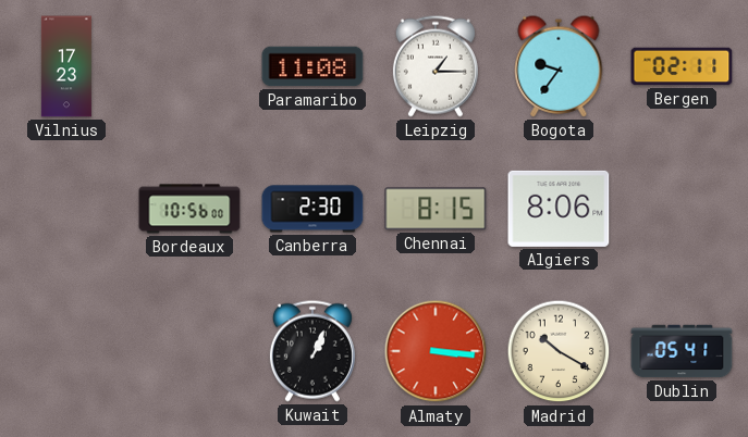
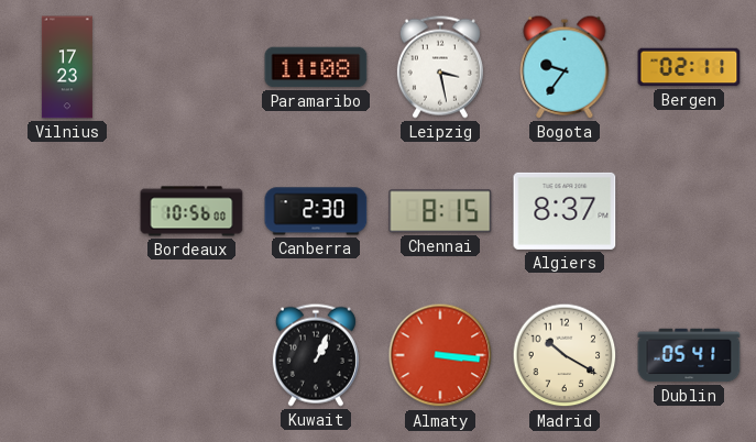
Leipzig: 1:15 -> 3:28 (440, 67)
Algiers: 8:06 -> 8:37 (565, 211)
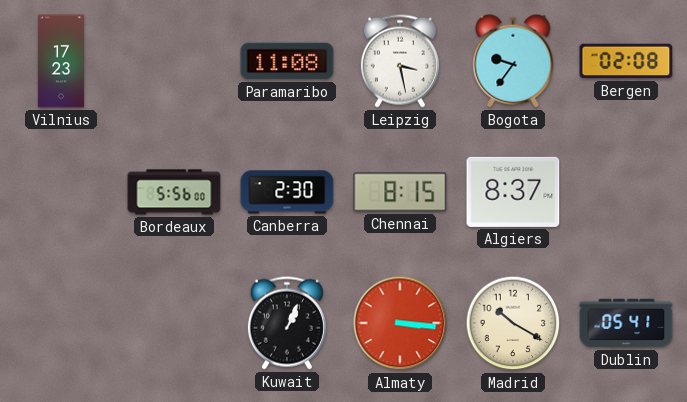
Bergen: 02:11 -> 02:08 (626, 61)
Bordeaux: 10:56 -> 5:56 (174, 192)
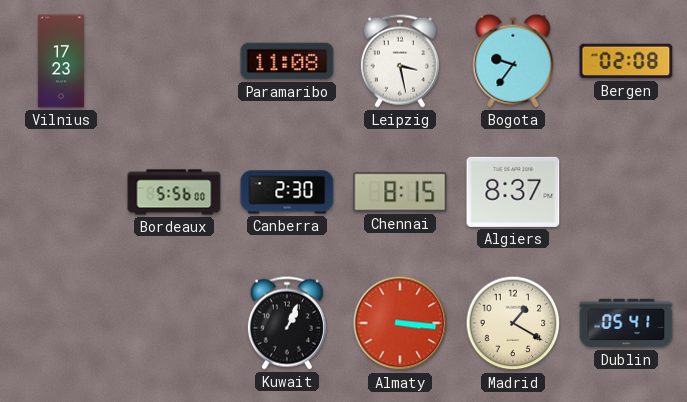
Madrid: 10:20 -> 1:20 (513, 323)
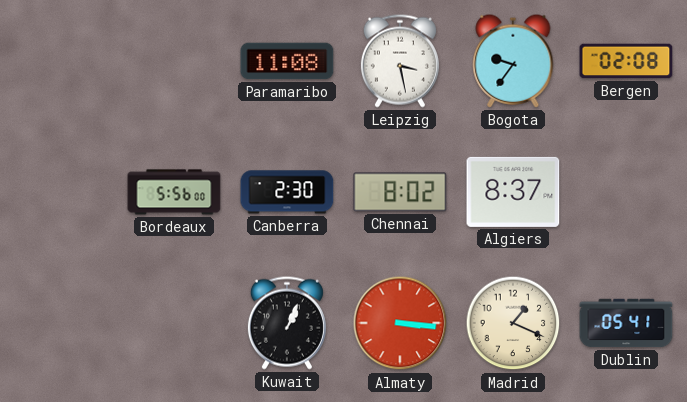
Vilnius: 17:23 -> none (61, 61)
Chennai: 8:15 -> 8:02 (400, 192)
Madrid: 1:20 -> 1:19 (513, 323)
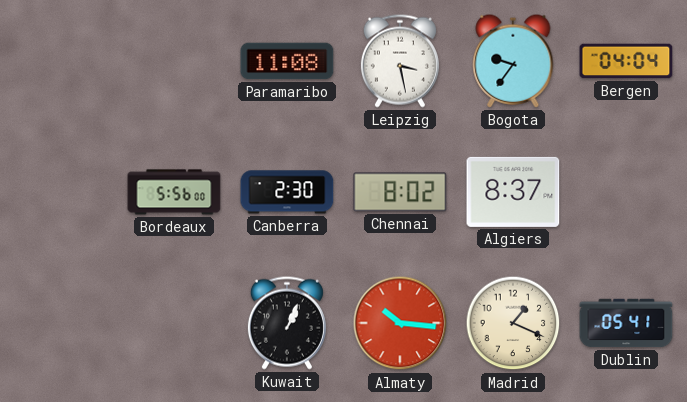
Bergen: 02:08 -> 04:04 (626, 61)
Almaty: 3:16 -> 10:16 (400, 323)
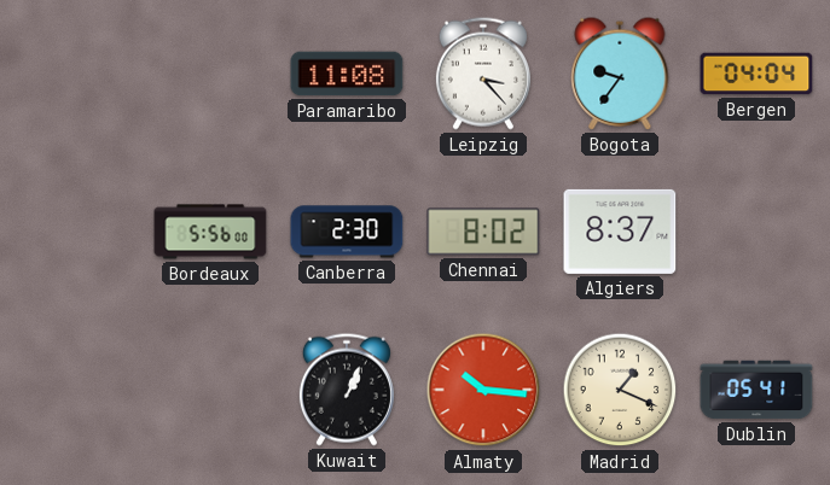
Leipzig: 3:28 -> 3:23 (483, 74)
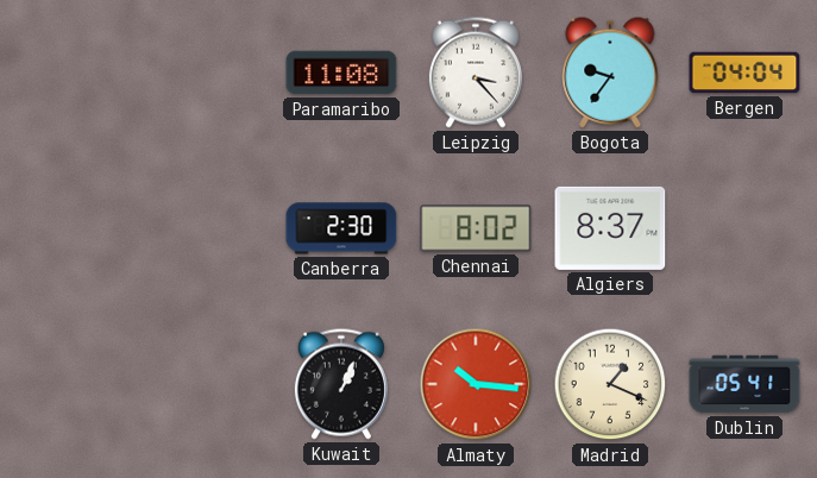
Bordeaux: 5:56 -> none (210, 232)
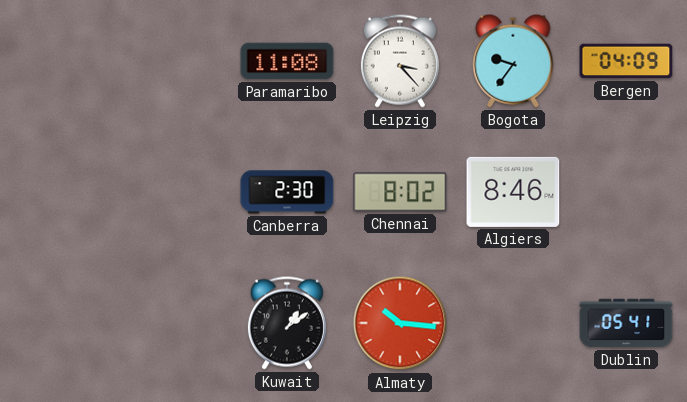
Bergen: 04:04 -> 04:09 (626, 61)
Algiers: 8:37 -> 8:46 (513, 192)
Kuwait: 1:04 -> 1:09 (287, 323)
Madrid: 1:19 -> none (610, 384)
